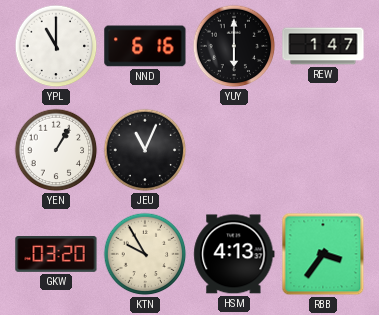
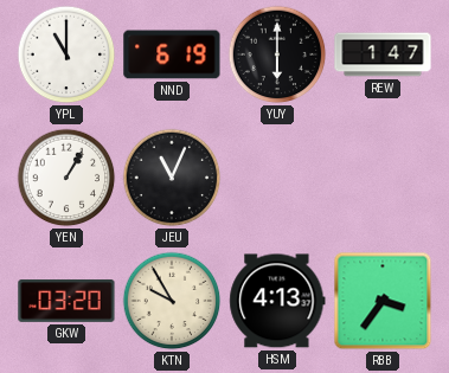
NND: 6:16 -> 6:19 (172, 54)
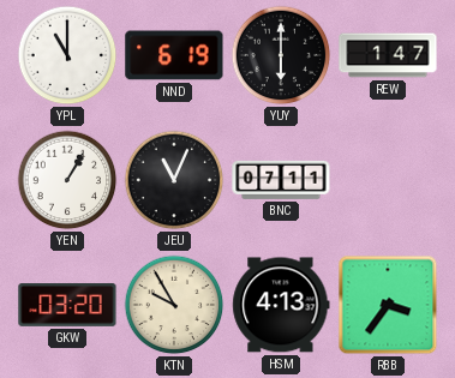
BNC: none -> 07:11 (281, 180)
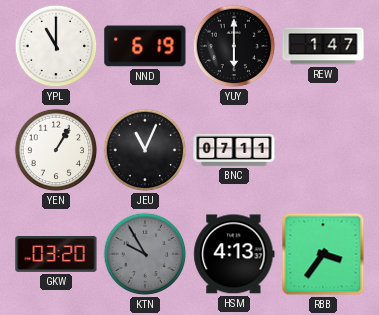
KTN dial: cream -> grey (145, 254)
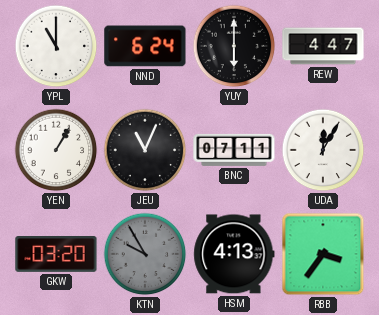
NND: 6:19 -> 6:24 (145, 46)
REW: 1:47 -> 4:47 (323, 46)
UDA: none -> 12:05 (323, 150)
